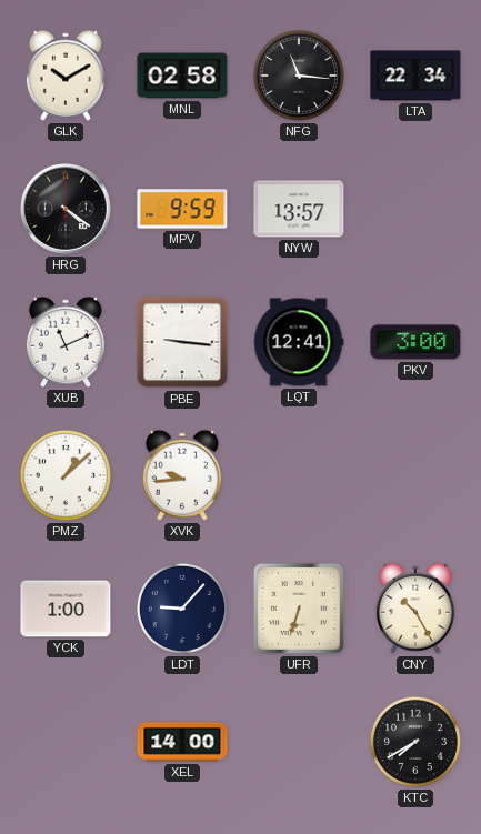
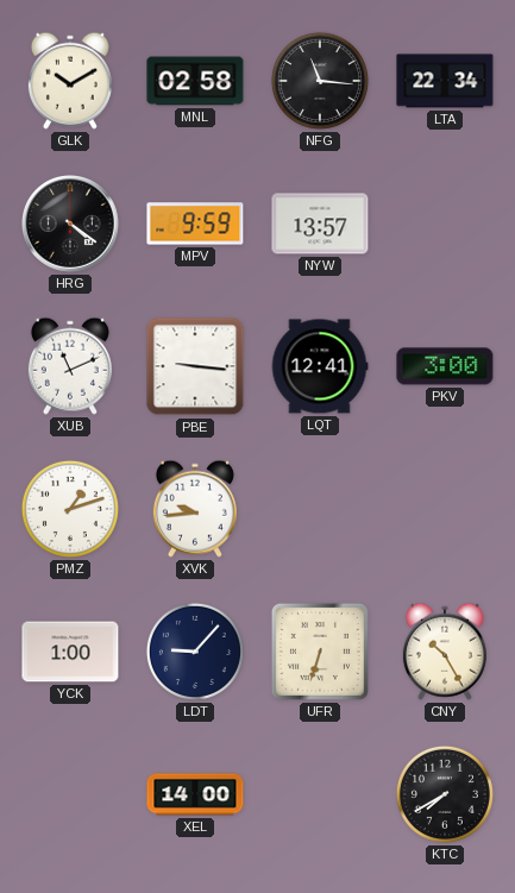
PMZ: 1:08 -> 1:12 (70, 509)
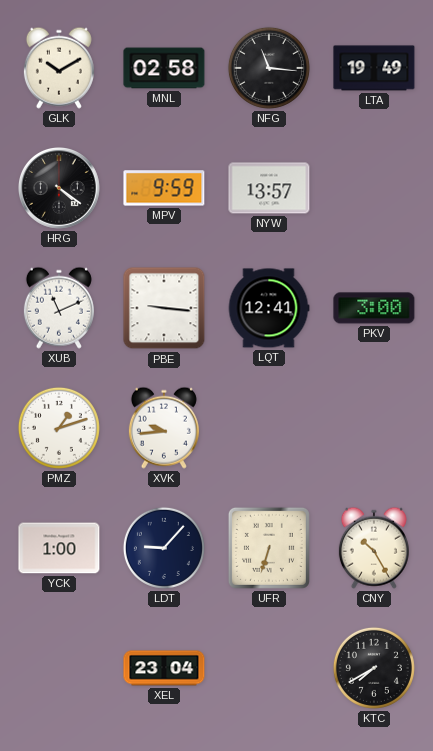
LTA: 22:34 -> 19:49 (374, 68)
XEL: 14:00 -> 23:04 (164, 668)
